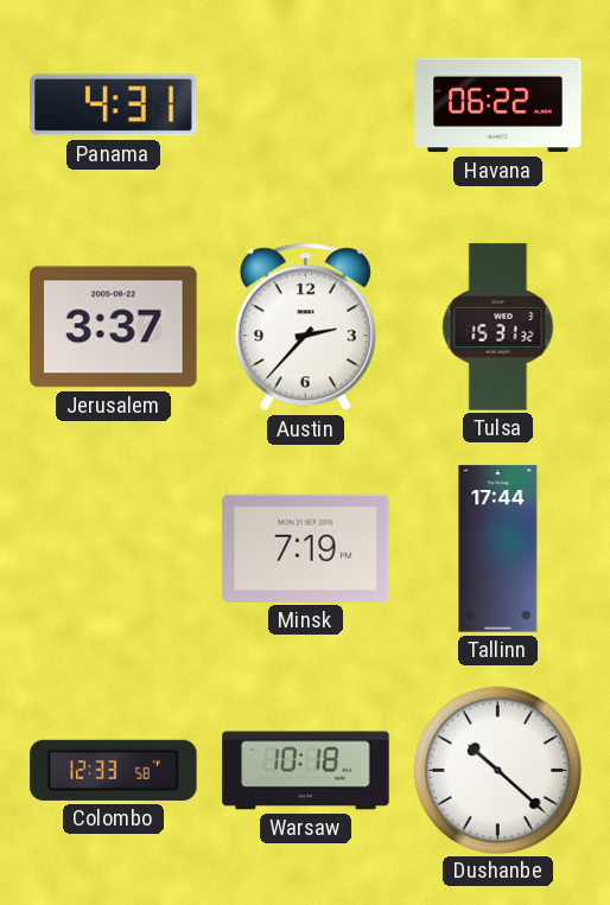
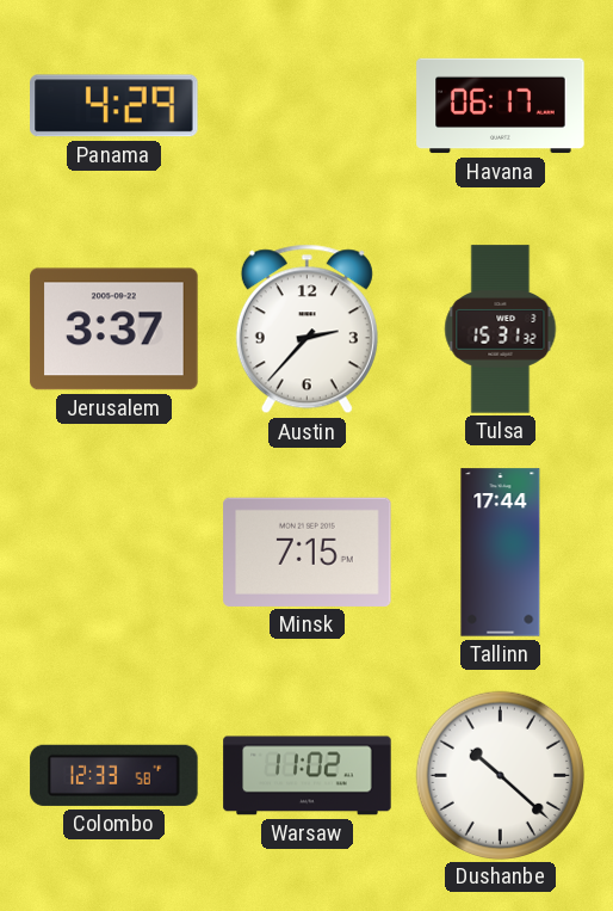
Panama: 4:31 -> 4:29 (114, 106)
Havana: 06:22 -> 06:17 (501, 106)
Minsk: 7:19 -> 7:15 (308, 552)
Warsaw: 10:18 -> 11:02 (308, 776)
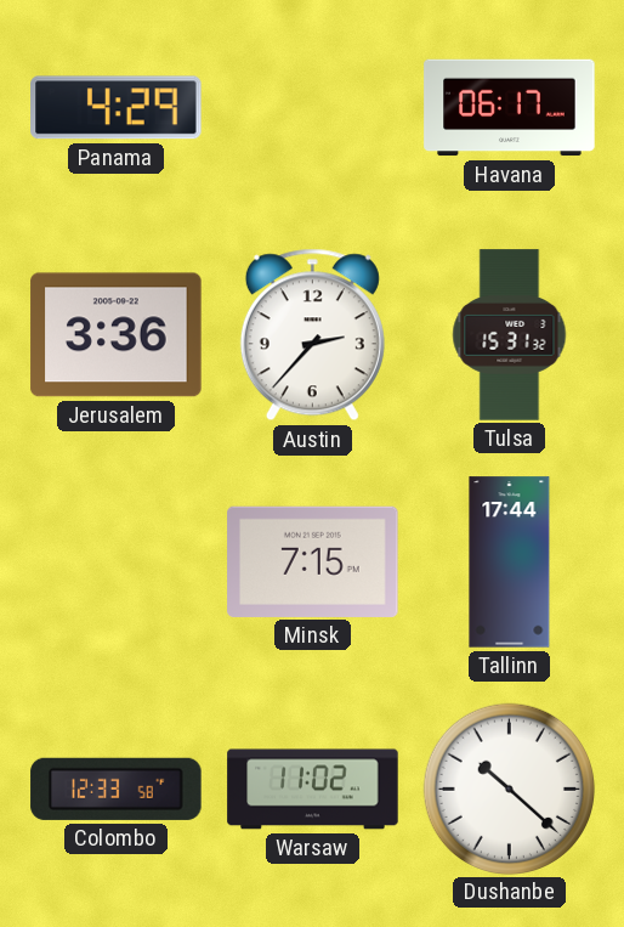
Jerusalem: 3:37 -> 3:36 (117, 335)
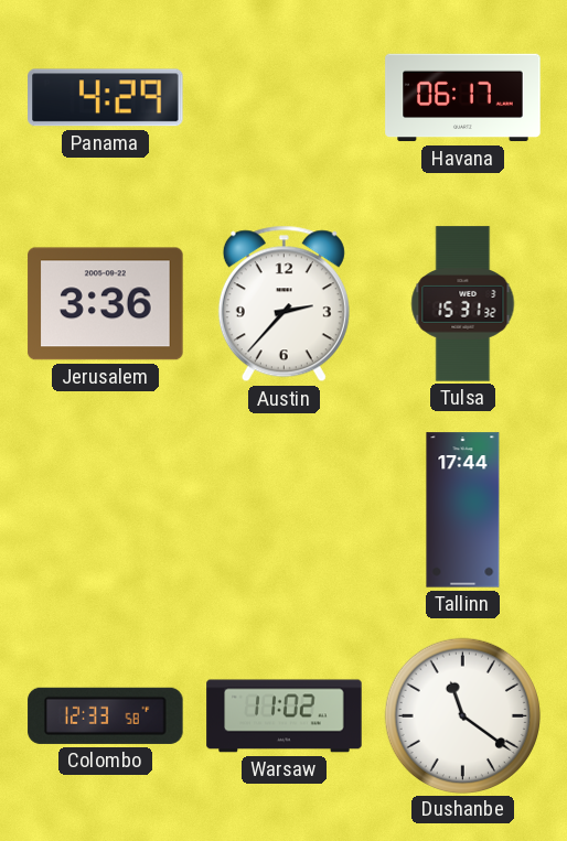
Minsk: 7:15 -> none (313, 561)
Dushanbe: 10:22 -> 11:21 (462, 715)
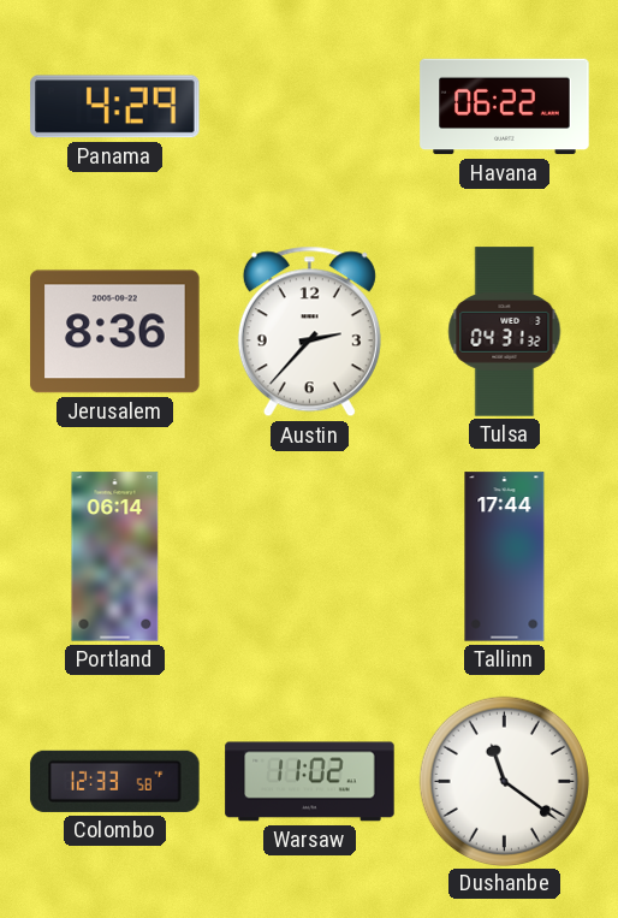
Havana: 06:17 -> 06:22 (505, 107)
Jerusalem: 3:36 -> 8:36 (115, 332)
Tulsa: 15:31 -> 04:31 (505, 332)
Portland: none -> 06:14 (115, 557)
